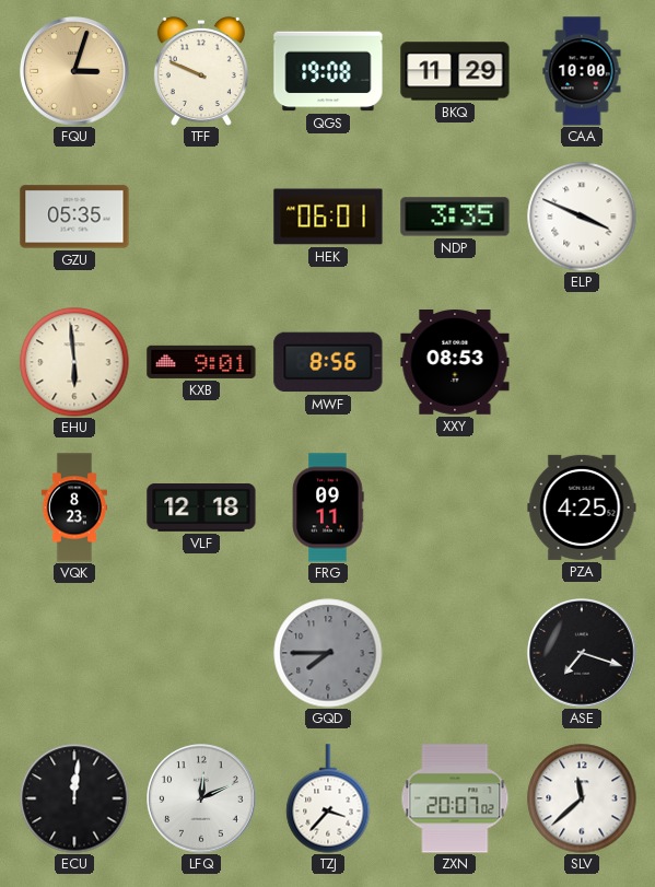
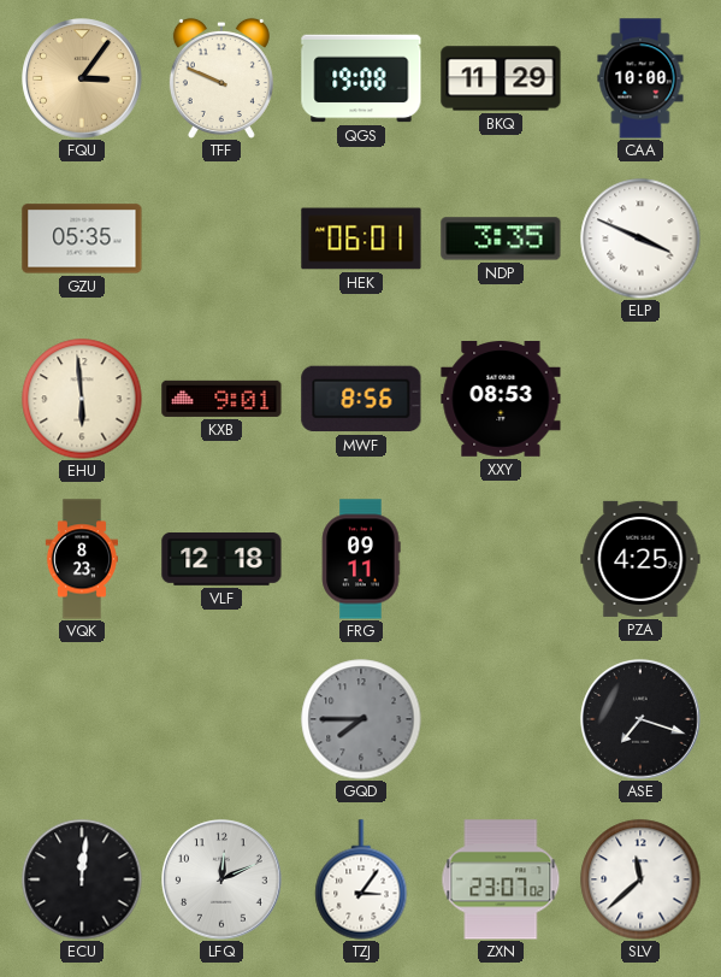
FQU: 3:03 -> 3:06 (82, 78)
TZJ: 3:37 -> 3:06 (361, 879)
ZXN: 20:07 -> 23:07 (501, 879)
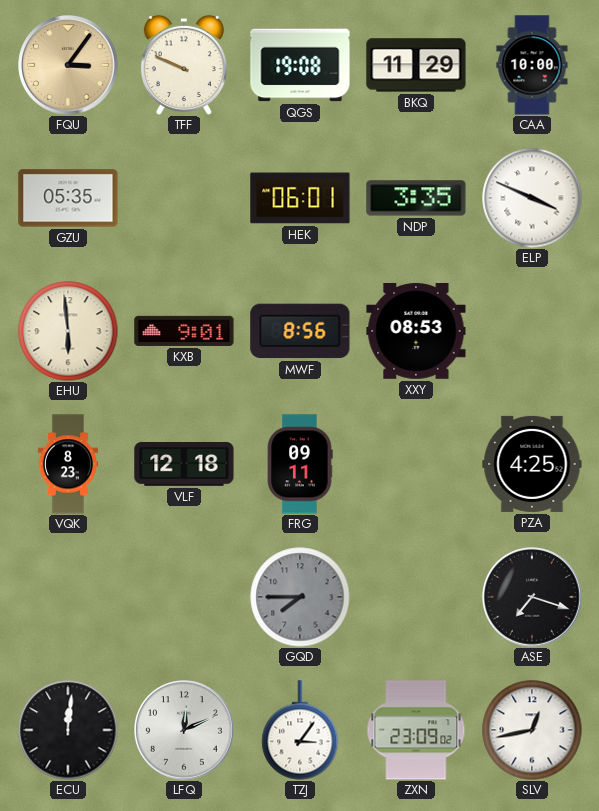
ZXN: 23:07 -> 23:09 (416, 730)
SLV: 11:38 -> 12:43 (532, 730)
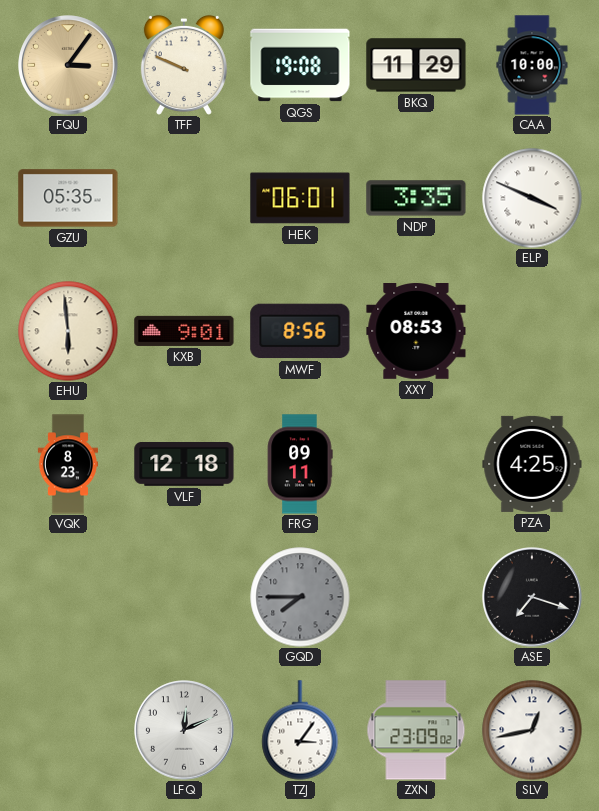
ECU: 12:01 -> none (68, 730)
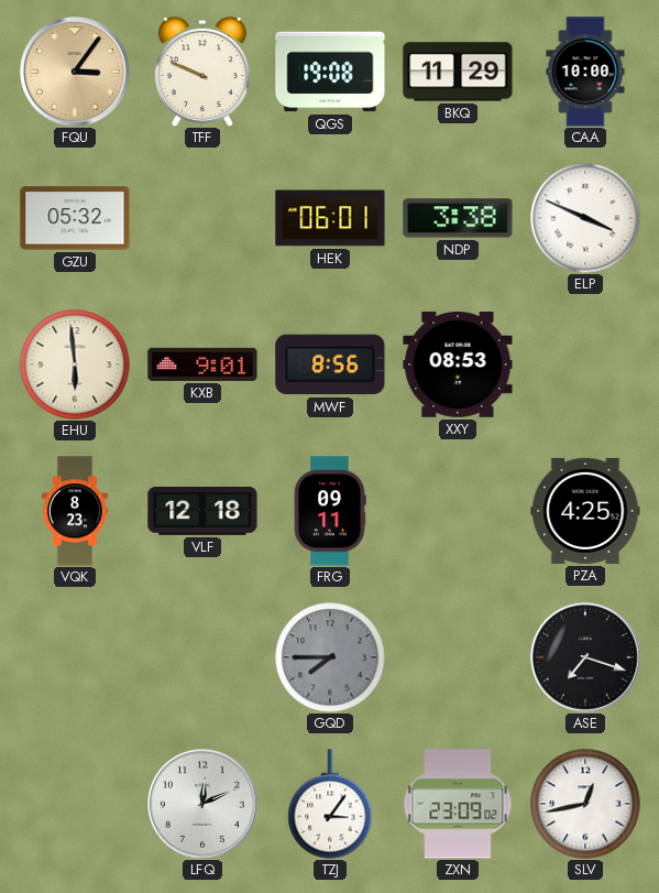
GZU: 05:35 -> 05:32 (75, 218)
NDP: 3:35 -> 3:38 (458, 218)
